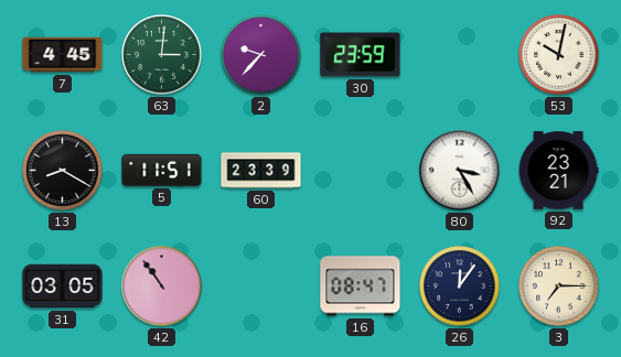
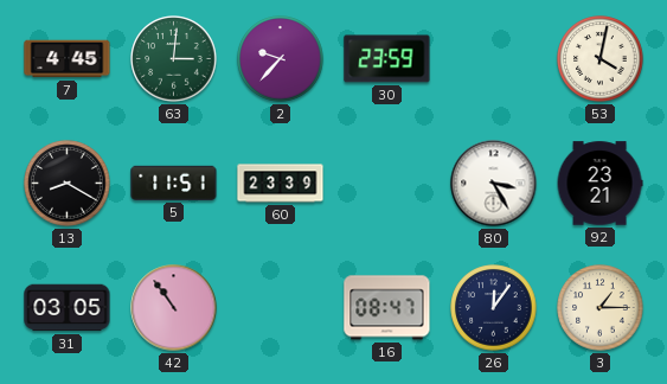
53: 10:02 -> 4:02 (601, 59)
3: 7:15 -> 1:15 (601, 308)
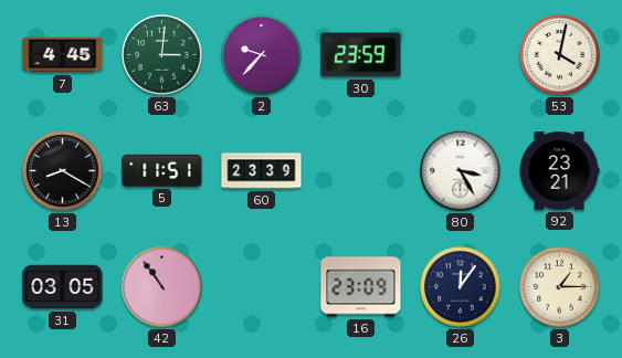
16: 08:47 -> 23:09 (361, 287)
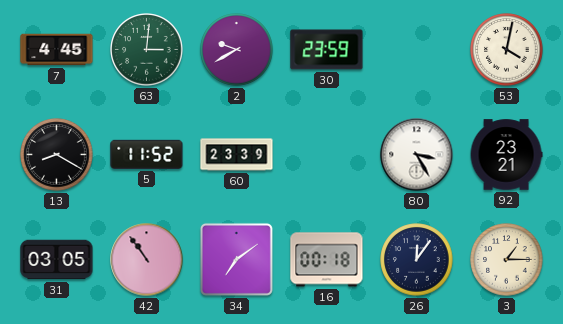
2: 9:37 -> 9:40 (237, 50)
5: 11:51 -> 11:52 (147, 154)
34: none -> 7:09 (236, 259)
16: 23:09 -> 00:18 (327, 260)
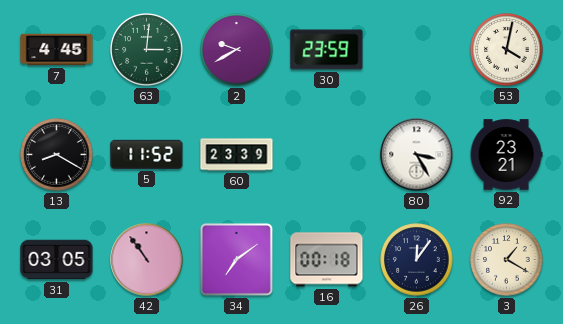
3: 1:15 -> 1:20 (507, 260)
